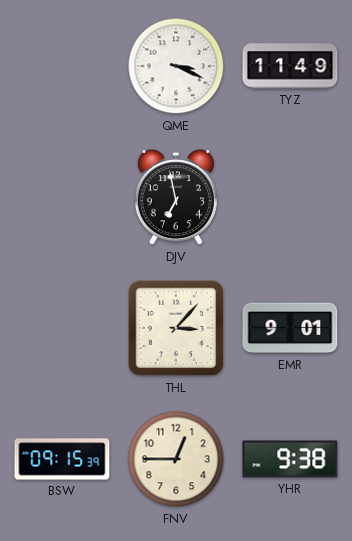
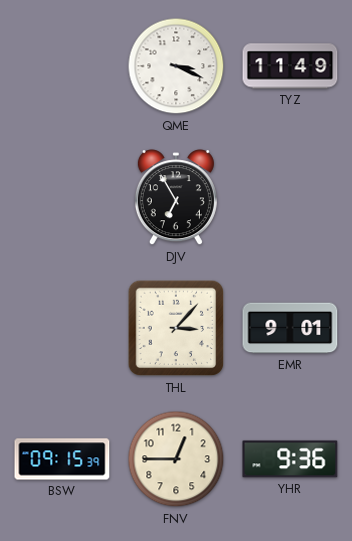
DJV: 6:58 -> 6:55 (176, 198)
YHR: 9:38 -> 9:36 (290, 459)
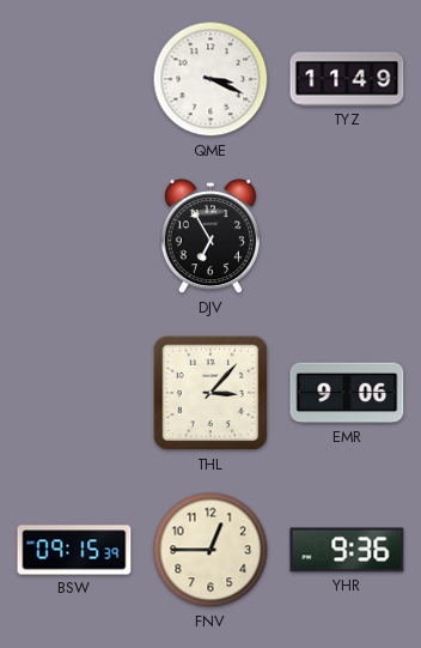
EMR: 9:01 -> 9:06 (347, 393)
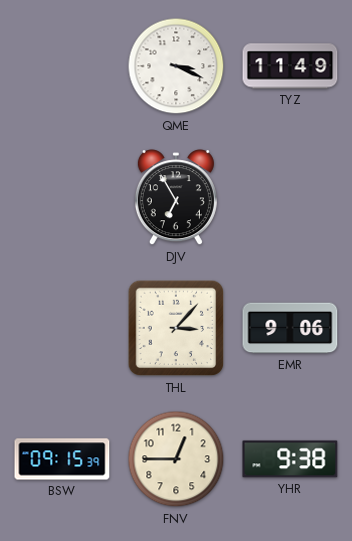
YHR: 9:36 -> 9:38 (290, 459)
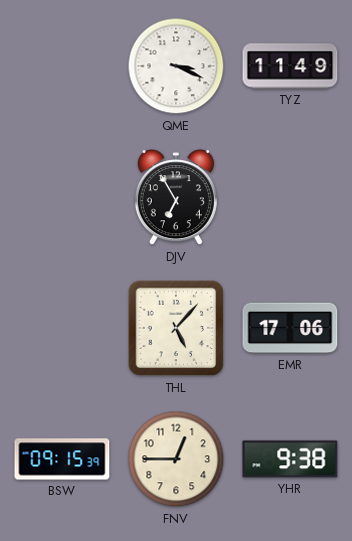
THL: 3:07 -> 5:07 (176, 328)
EMR: 9:06 -> 17:06 (290, 328)
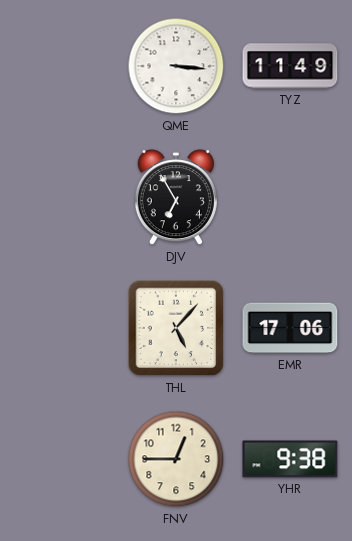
QME: 3:19 -> 3:16 (176, 66)
BSW: 09:15 -> none (62, 459)
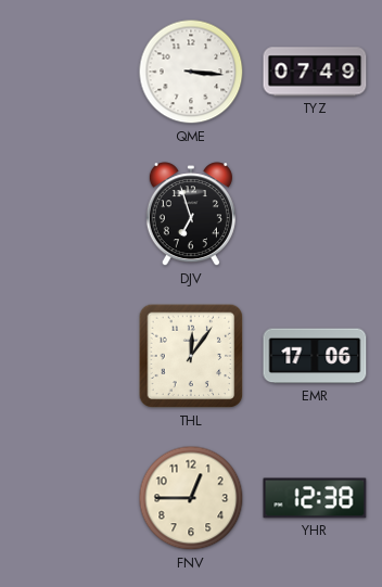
TYZ: 11:49 -> 07:49 (315, 72)
DJV: 6:55 -> 6:57 (191, 215)
THL: 5:07 -> 12:06 (191, 356)
YHR: 9:38 -> 12:38 (315, 498)
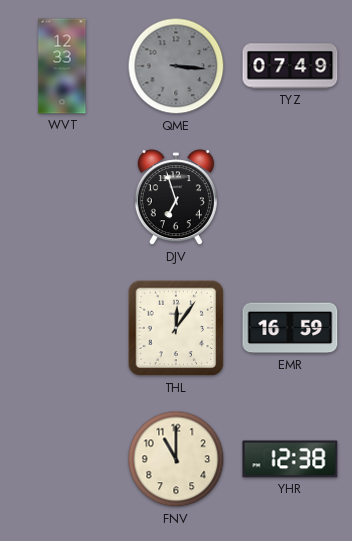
WVT: none -> 12:33 (62, 66)
QME dial: white -> grey (176, 66)
EMR: 17:06 -> 16:59 (290, 328)
FNV: 12:45 -> 11:00 (176, 459)
